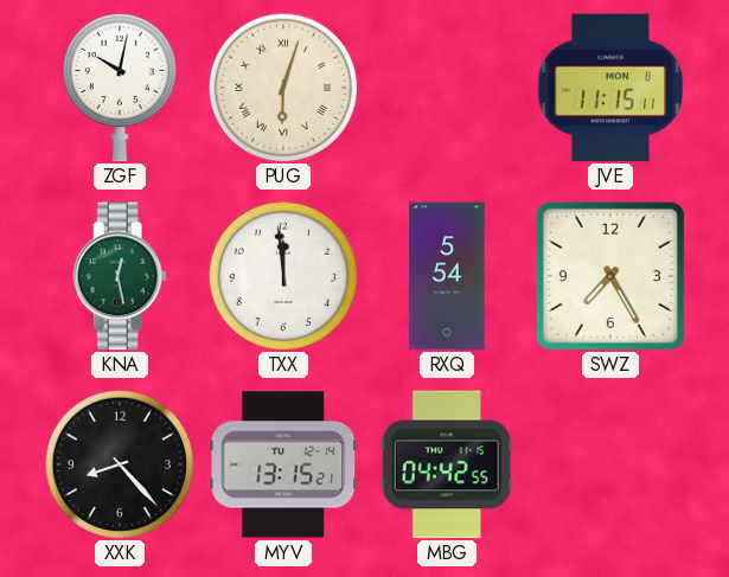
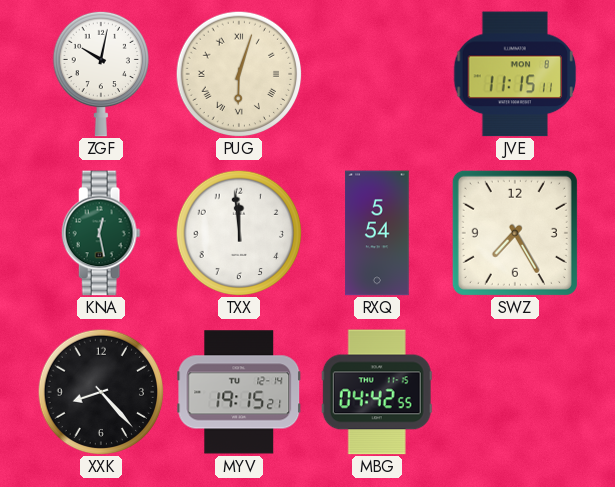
MYV: 13:15 -> 19:15 (239, 392)
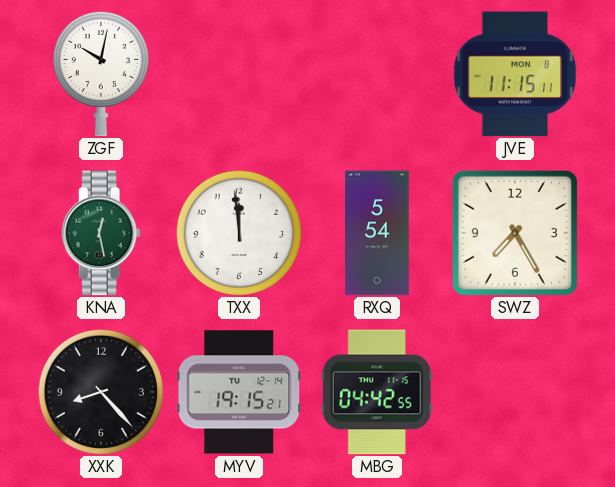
PUG: 6:03 -> none (239, 74)
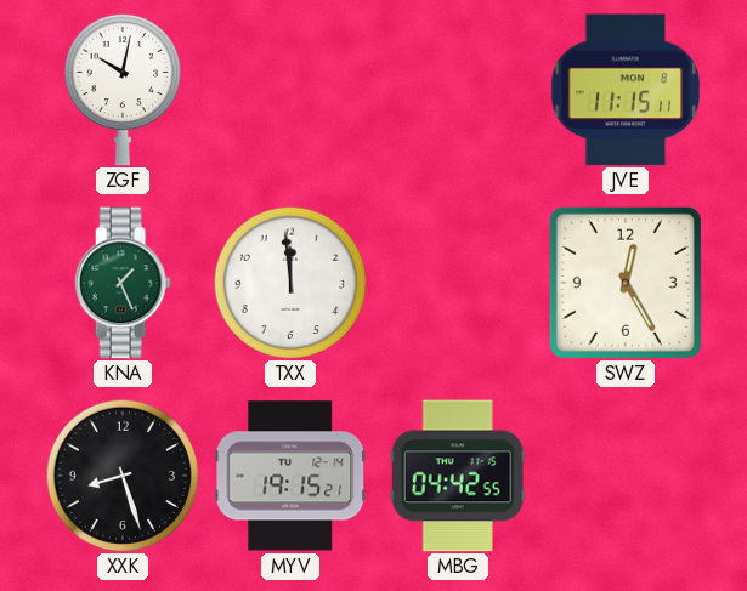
KNA: 12:28 -> 1:26 (123, 283)
RXQ: 5:54 -> none (377, 233)
SWZ: 7:25 -> 12:25 (626, 283)
XXK: 8:23 -> 8:27 (123, 476)
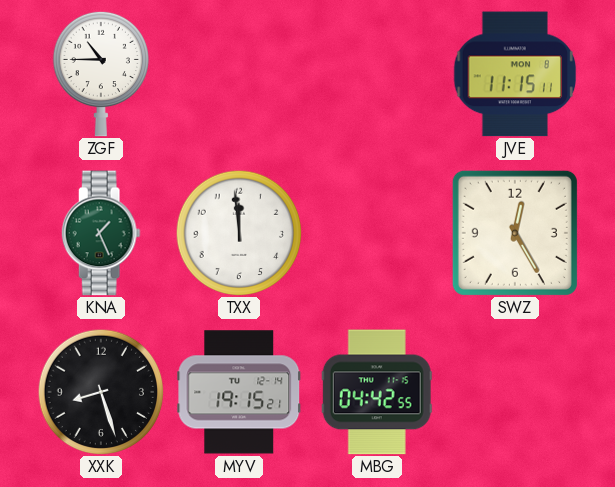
ZGF: 10:02 -> 10:45 (100, 74)
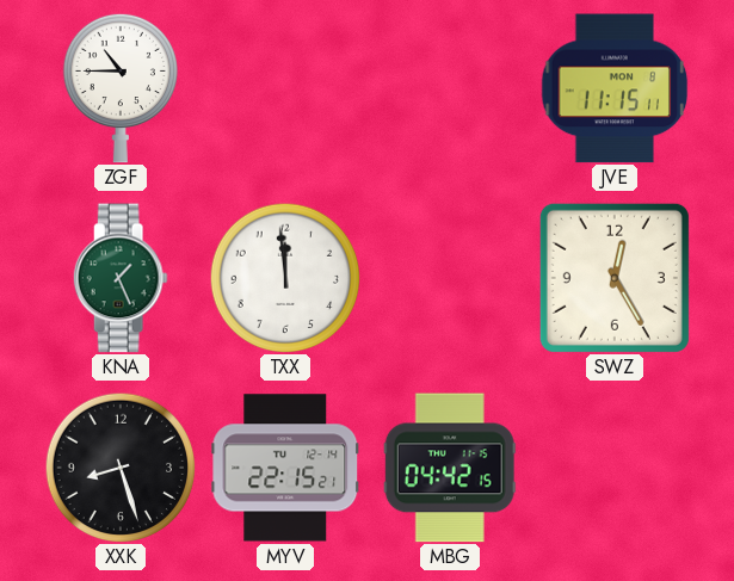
MYV: 19:15 -> 22:15 (285, 468)
MBG: 04:42:55 -> 04:42:15 (450, 468)
